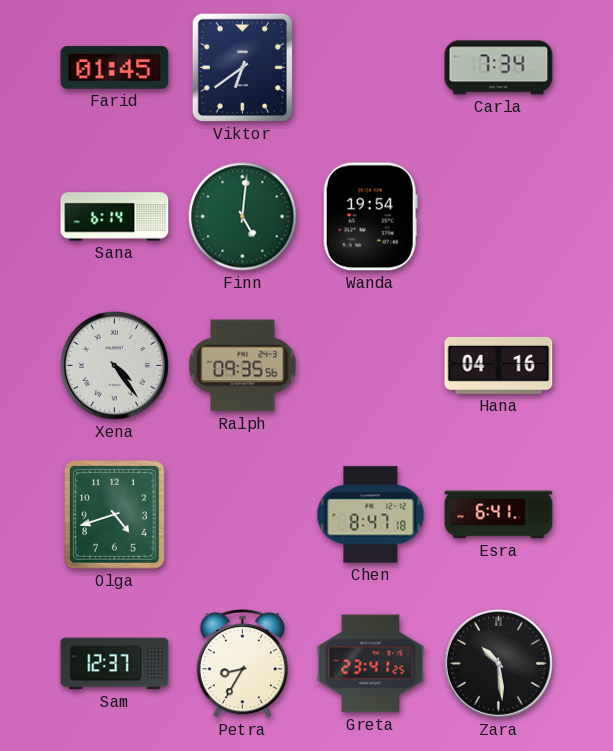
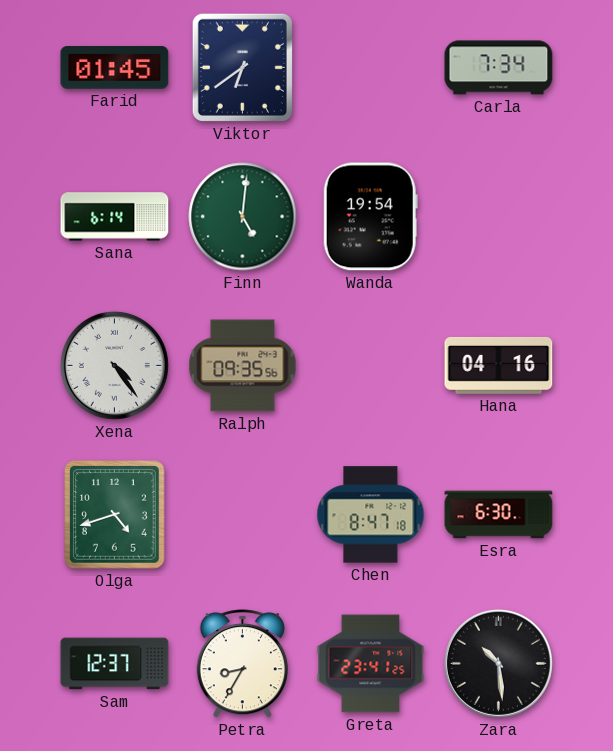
Esra: 6:41 -> 6:30 (499, 515)
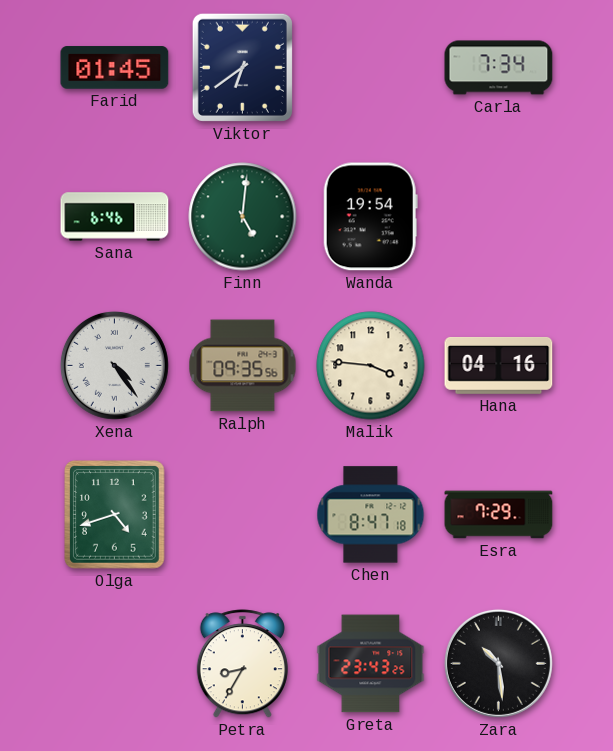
Sana: 6:14 -> 6:46 (115, 217)
Malik: none -> 3:46 (371, 366)
Esra: 6:30 -> 7:29 (499, 515)
Sam: 12:37 -> none (115, 664)
Greta: 23:41 -> 23:43 (371, 664)
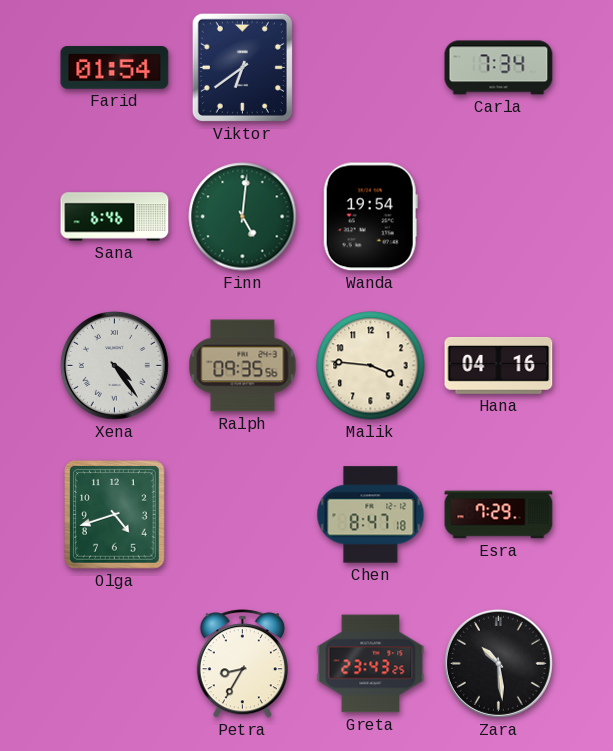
Farid: 01:45 -> 01:54 (115, 68)
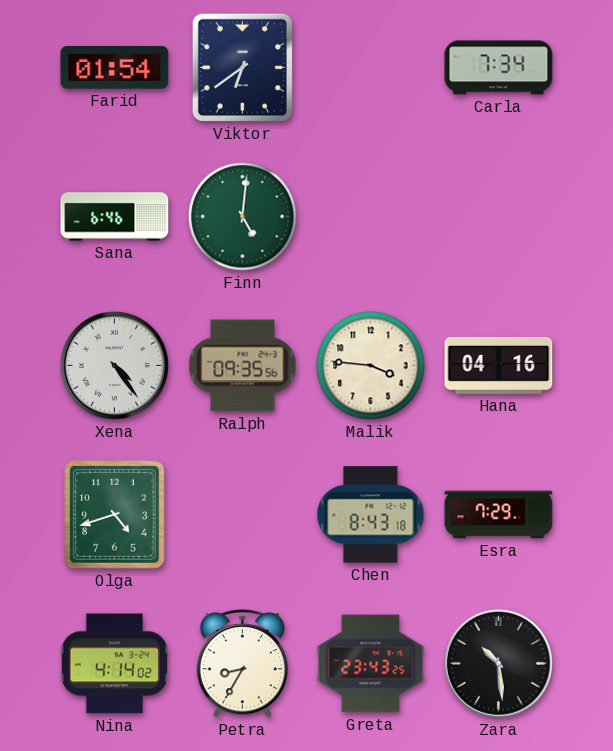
Wanda: 19:54 -> none (370, 217)
Chen: 8:47 -> 8:43 (371, 515)
Nina: none -> 4:14 (114, 664)
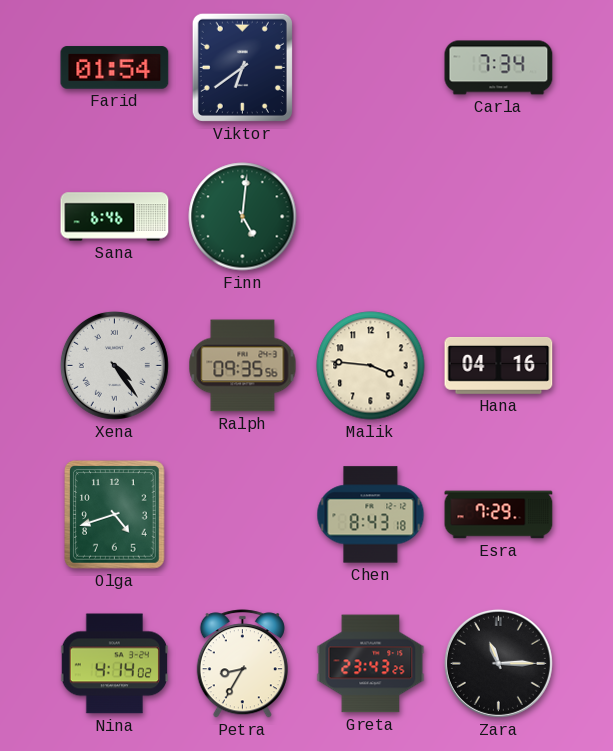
Zara: 10:29 -> 11:15 (498, 663)
